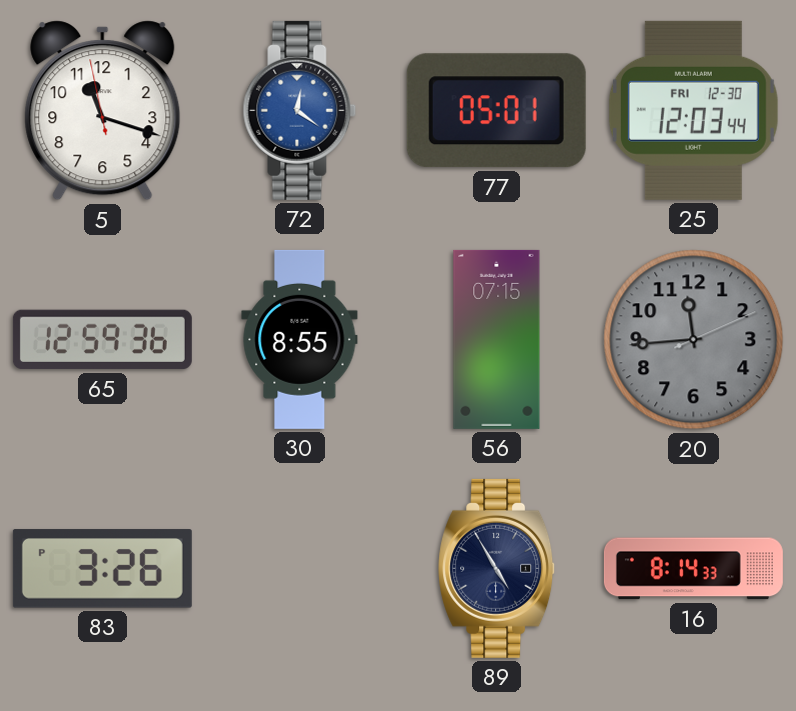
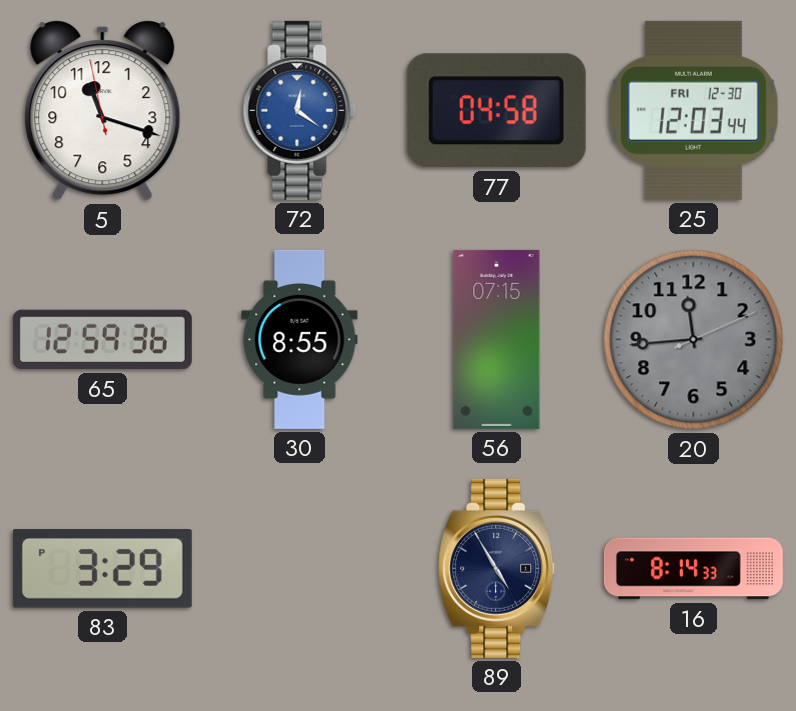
77: 05:01 -> 04:58 (496, 111)
83: 3:26 -> 3:29 (102, 569)
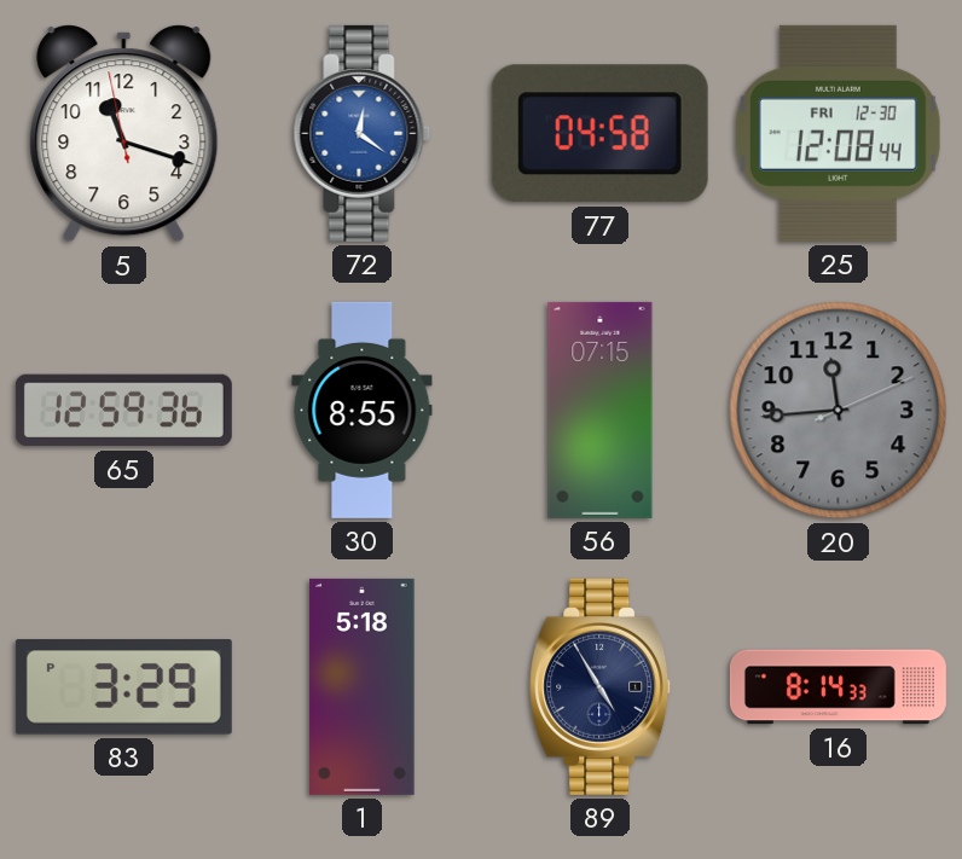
25: 12:03 -> 12:08 (838, 133)
1: none -> 5:18 (363, 686)
